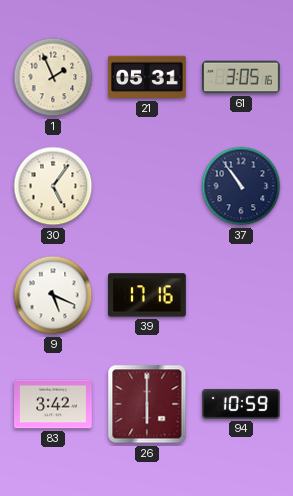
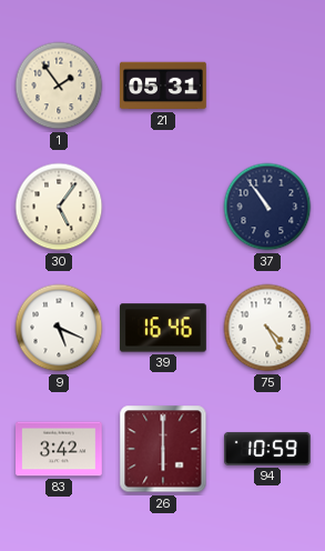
1: 1:56 -> 1:54 (59, 86)
61: 3:05 -> none (242, 77)
39: 17:16 -> 16:46 (164, 328)
75: none -> 4:25 (267, 328)
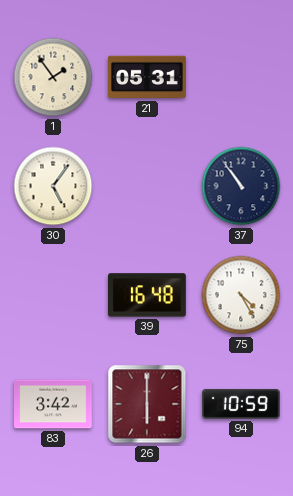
9: 5:19 -> none (59, 328)
39: 16:46 -> 16:48 (148, 295)
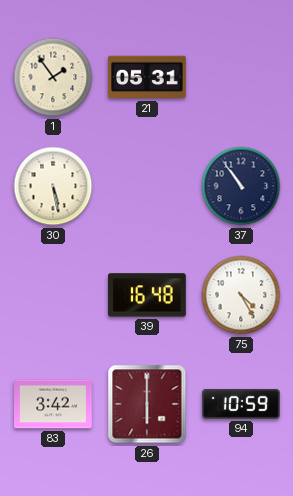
30: 5:06 -> 5:28 (53, 186)
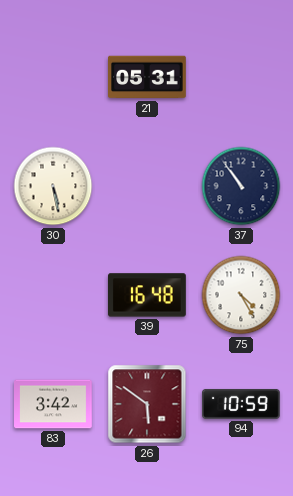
1: 1:54 -> none (53, 77)
26: 6:00 -> 5:51 (147, 404)
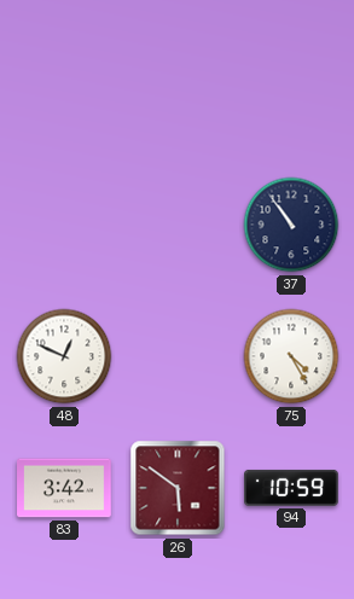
21: 05:31 -> none (148, 77)
30: 5:28 -> none (53, 186)
48: none -> 12:49 (64, 356)
39: 16:48 -> none (148, 295)
